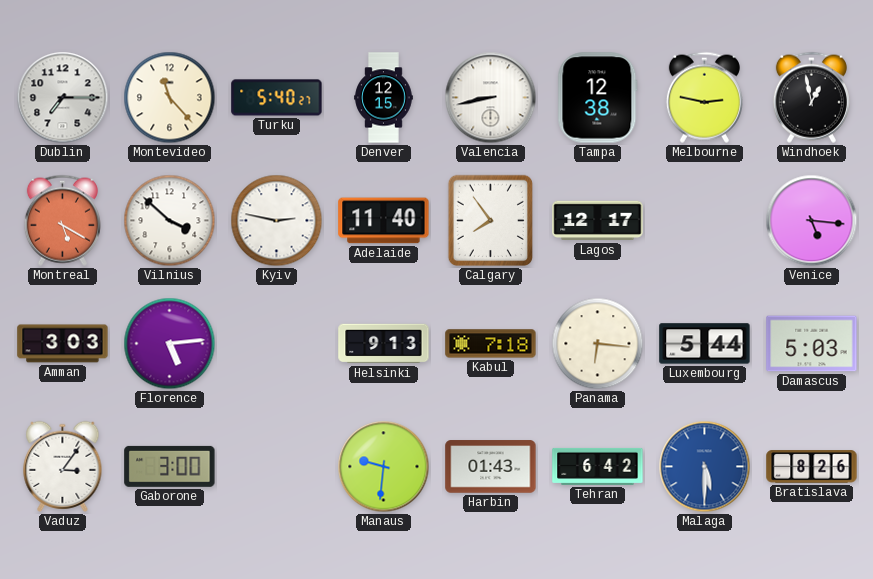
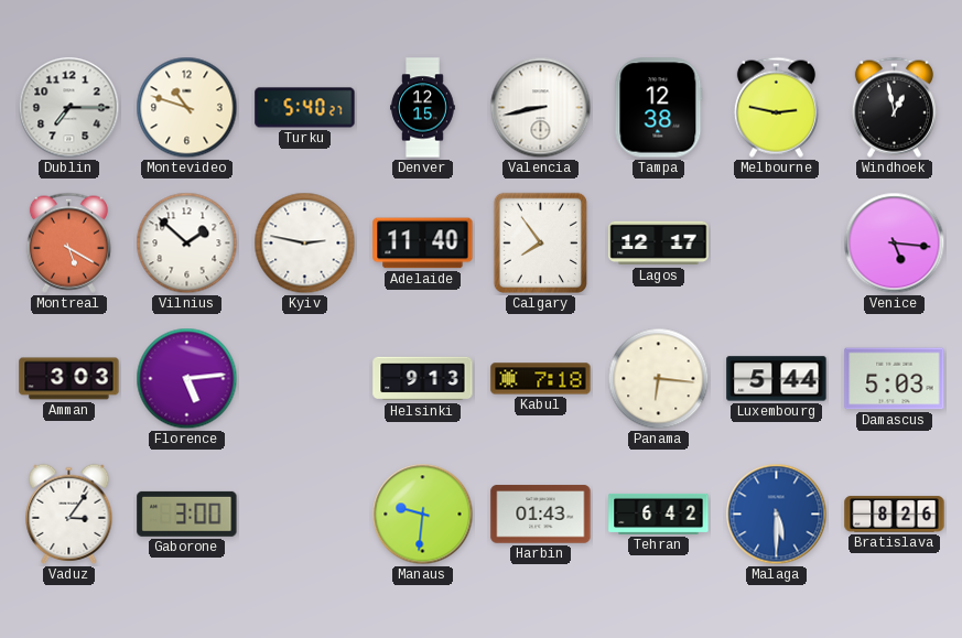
Montevideo: 11:23 -> 10:48 (187, 108)
Vilnius: 3:52 -> 1:52 (187, 244)
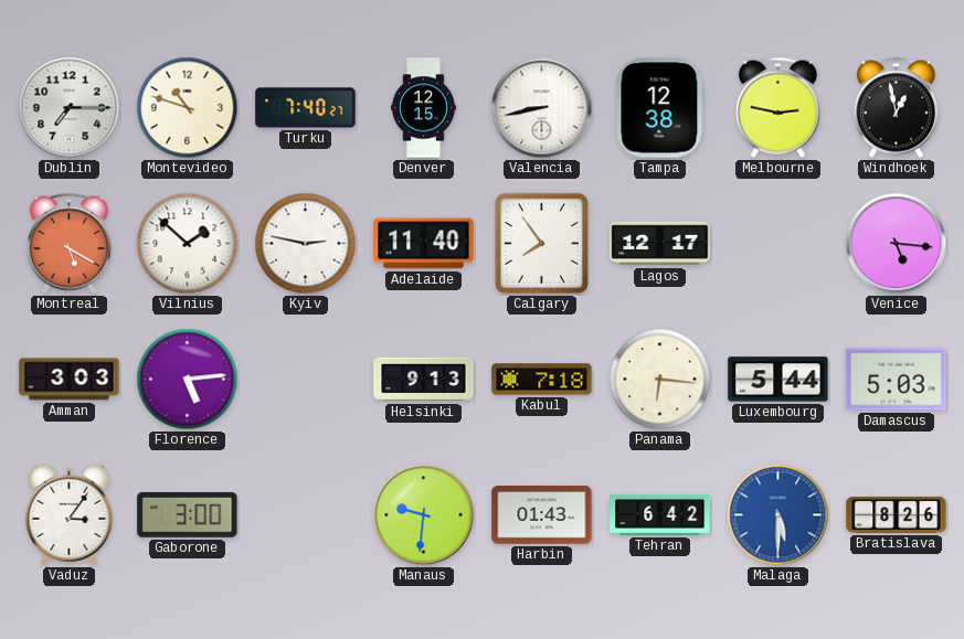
Turku: 5:40 -> 7:40 (306, 108)
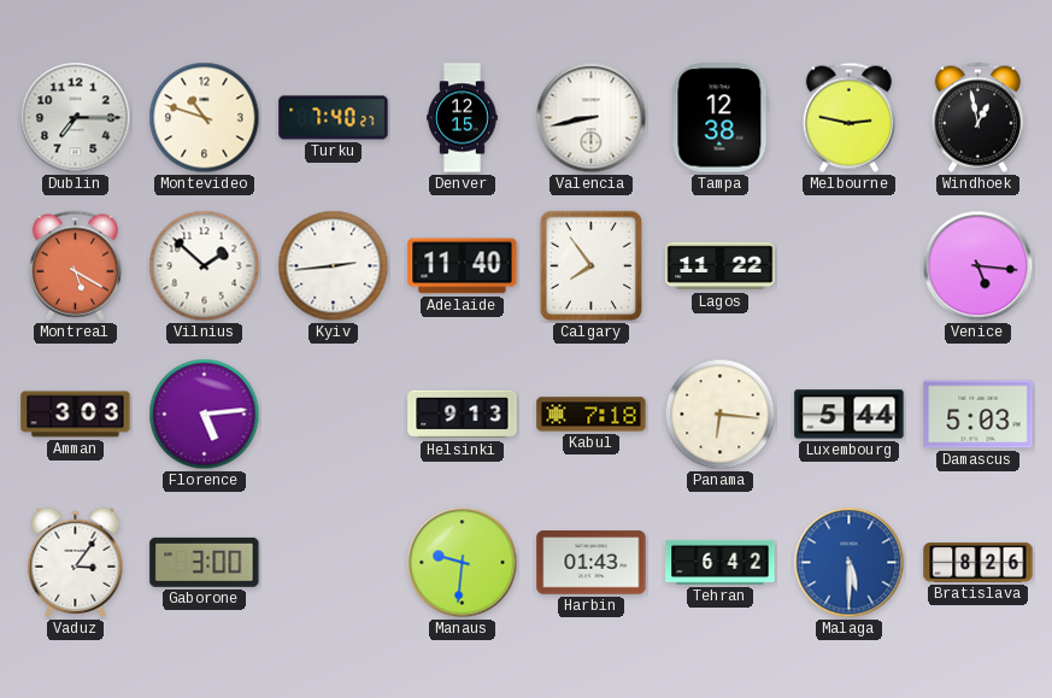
Kyiv: 2:47 -> 2:44 (334, 266)
Lagos: 12:17 -> 11:22 (721, 266)
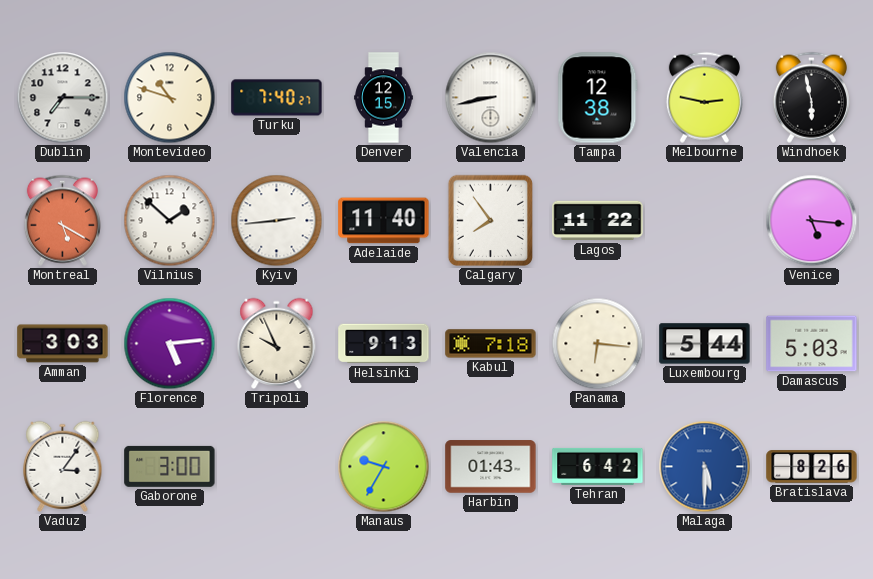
Windhoek: 12:58 -> 5:58 (811, 97)
Tripoli: none -> 9:56 (277, 343)
Manaus: 9:31 -> 9:35 (384, 467)
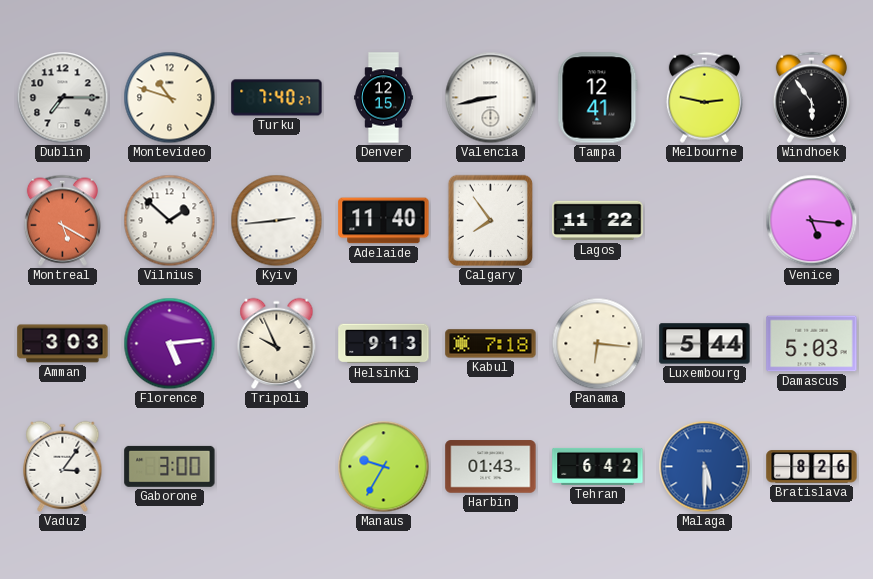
Tampa: 12:38 -> 12:41 (598, 98)
Windhoek: 5:58 -> 5:54 (811, 97)
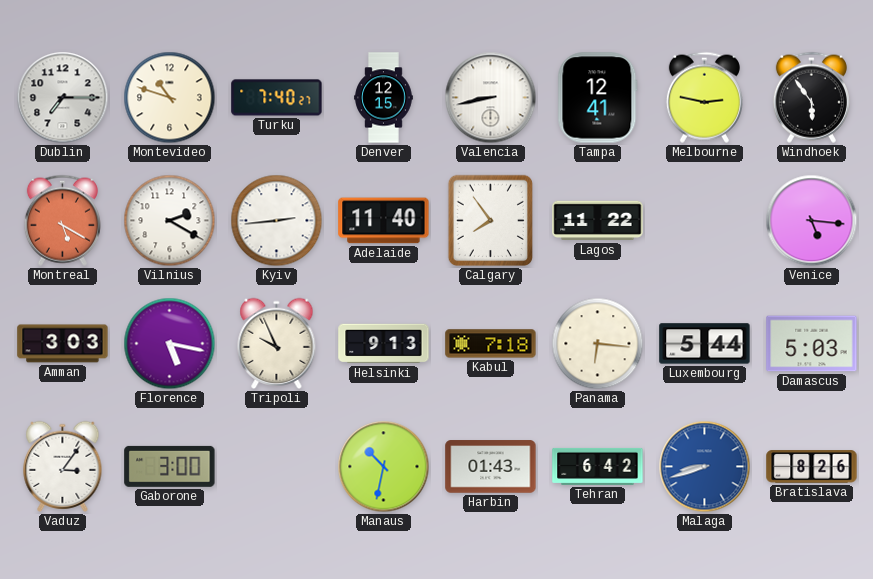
Vilnius: 1:52 -> 2:20 (170, 221)
Florence: 5:14 -> 5:17 (170, 344)
Manaus: 9:35 -> 10:32 (384, 467)
Malaga: 5:30 -> 8:42 (705, 467)
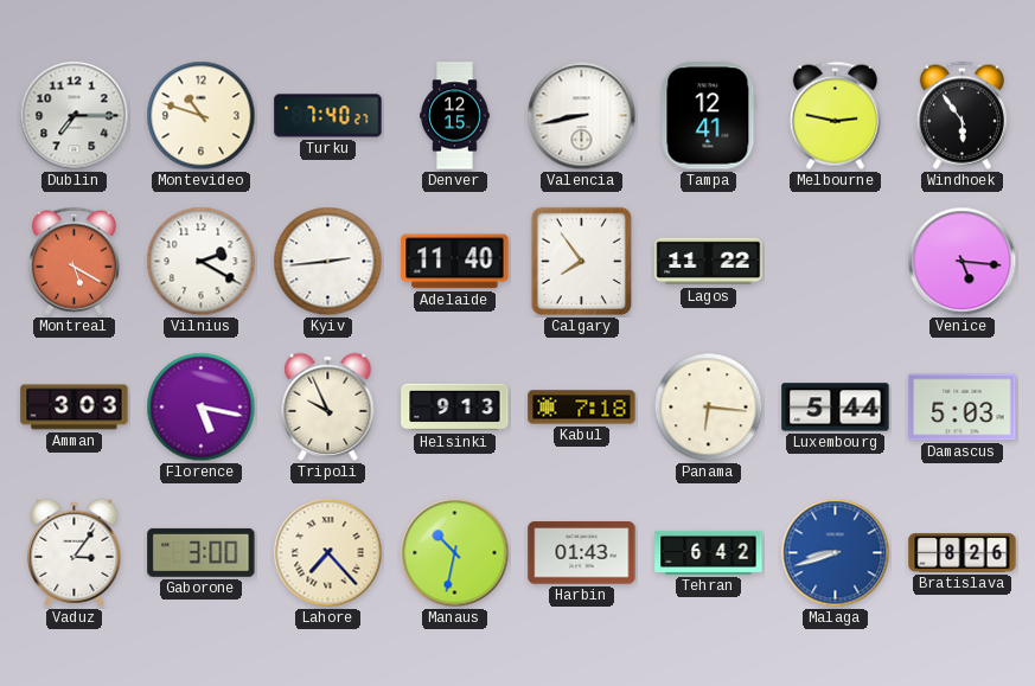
Lahore: none -> 7:23 (328, 553)
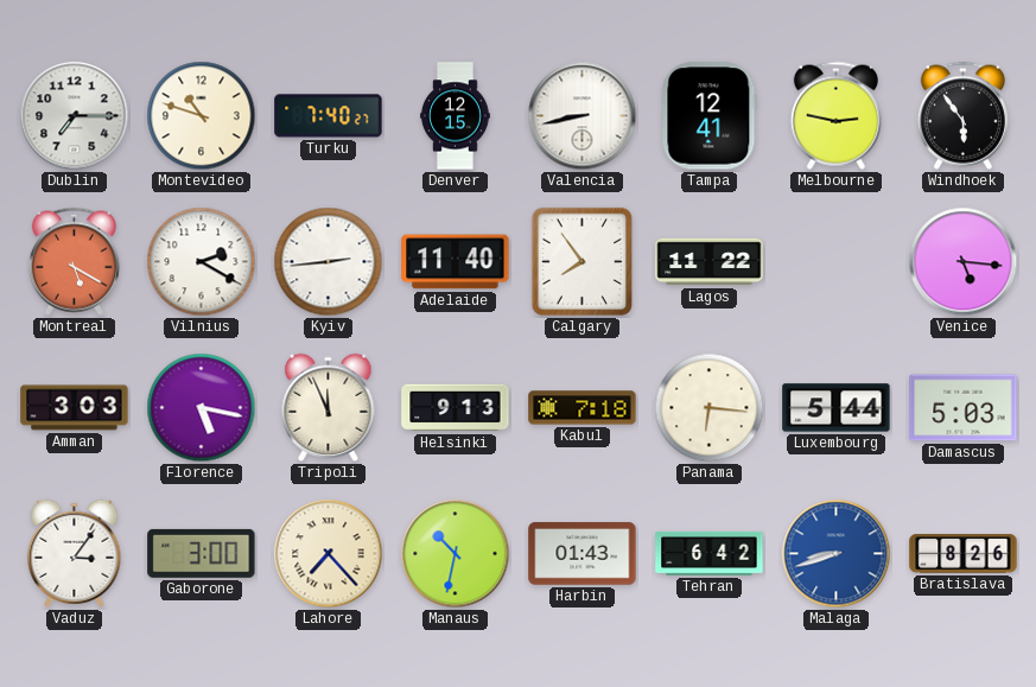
Tripoli: 9:56 -> 11:56 (329, 407)
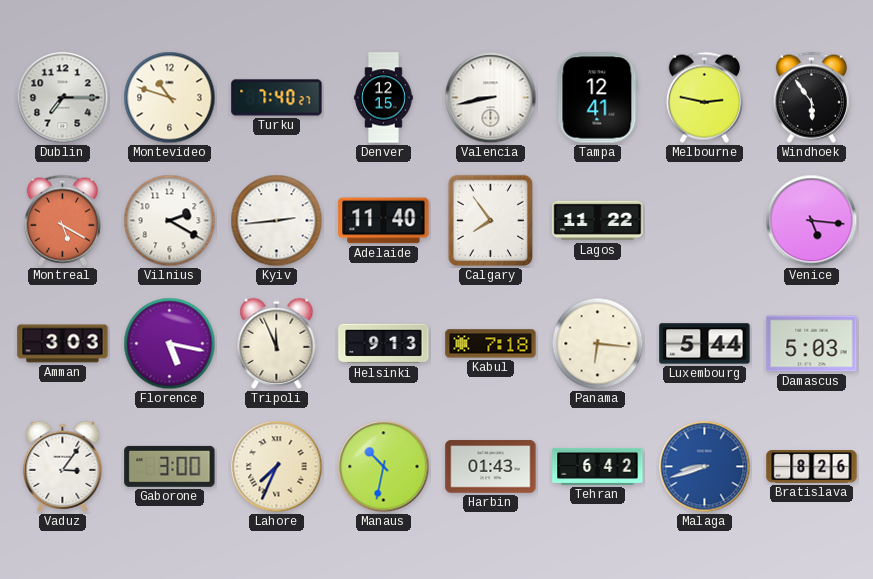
Lahore: 7:23 -> 7:34 (277, 467)
